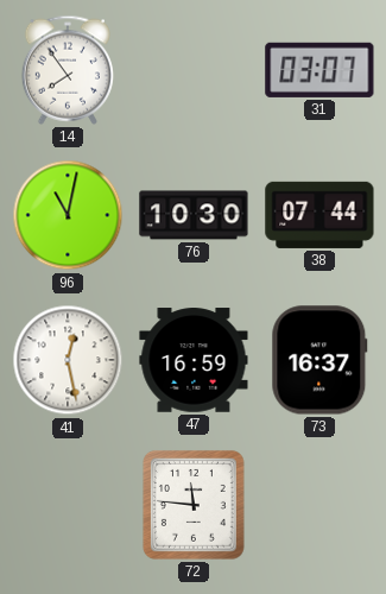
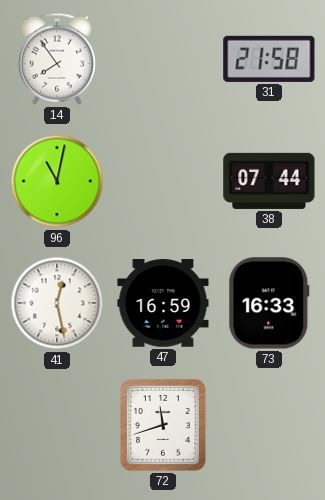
31: 03:07 -> 21:58 (269, 59)
76: 10:30 -> none (194, 215)
73: 16:37 -> 16:33 (269, 303)
72: 11:46 -> 11:42 (163, 425)
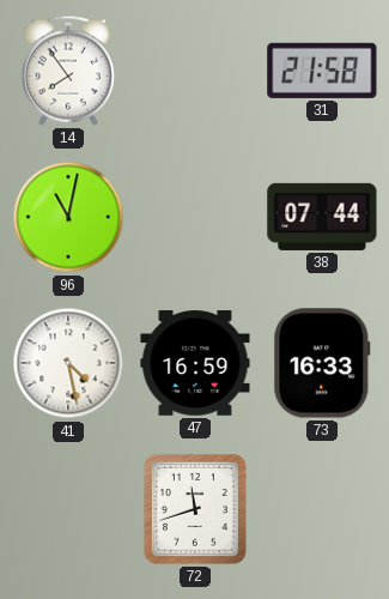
41: 12:28 -> 4:28 (68, 363)
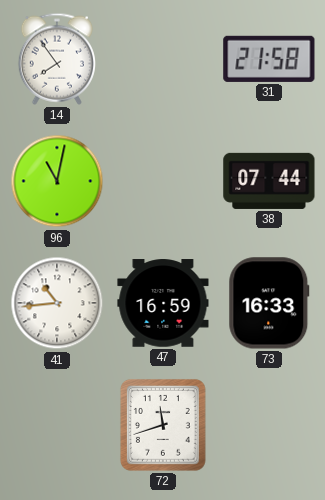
41: 4:28 -> 10:44 (57, 303)
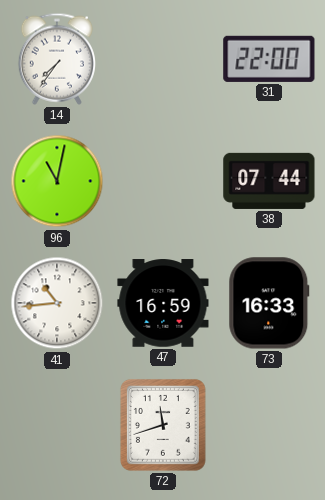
14: 7:54 -> 7:36 (57, 59)
31: 21:58 -> 22:00 (269, 59)
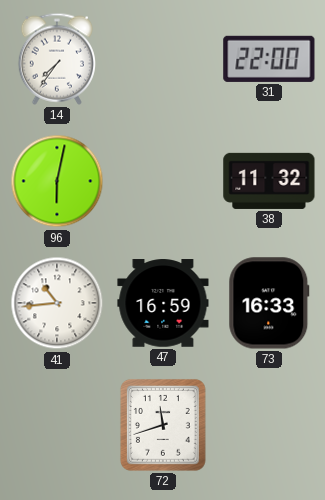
96: 11:02 -> 6:02 (57, 181)
38: 07:44 -> 11:32 (269, 181)
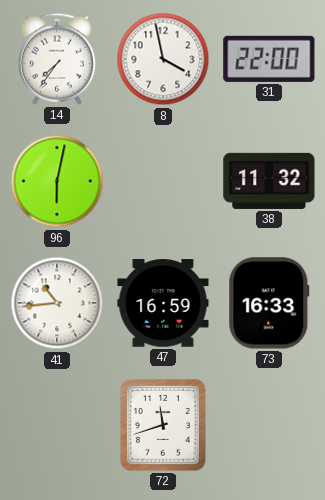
8: none -> 3:58 (163, 59)
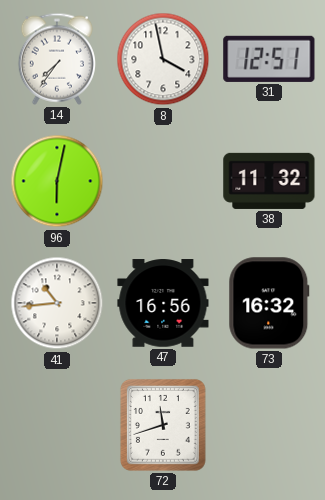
31: 22:00 -> 12:51 (269, 59)
47: 16:59 -> 16:56 (163, 303)
73: 16:33 -> 16:32 (269, 303)
